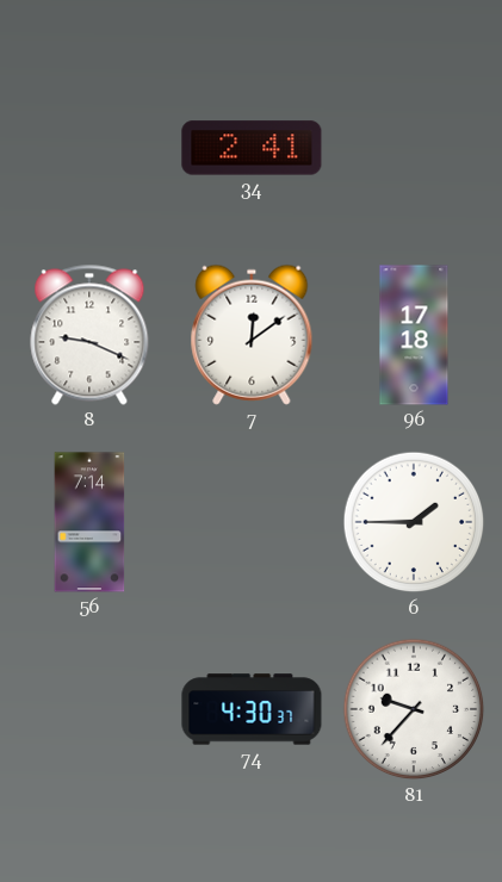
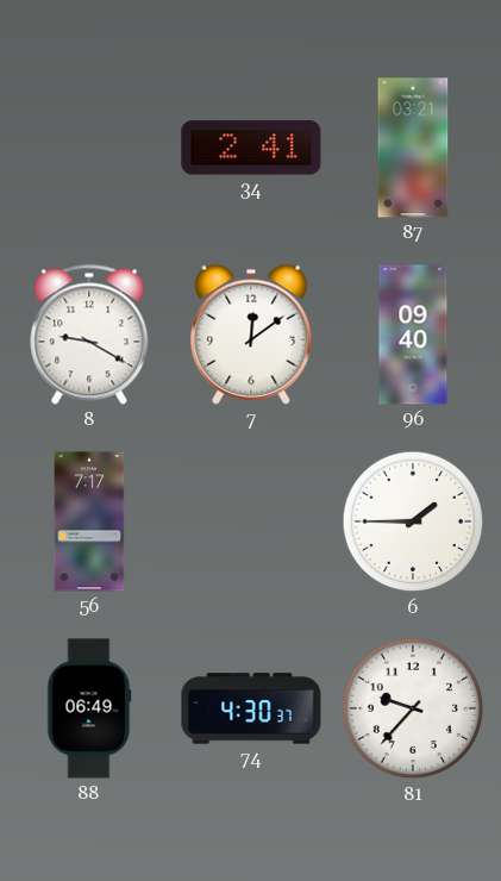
87: none -> 03:21 (413, 148)
8: 9:19 -> 9:20 (89, 335)
96: 17:18 -> 09:40 (413, 335)
56: 7:14 -> 7:17 (89, 521)
88: none -> 06:49 (89, 708)
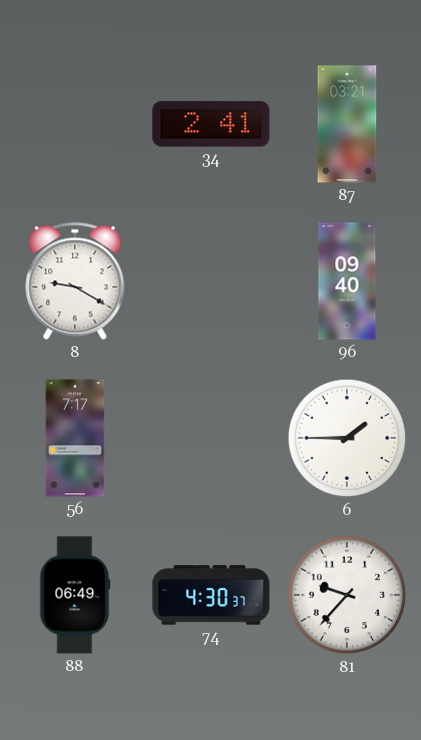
7: 12:09 -> none (251, 335)
